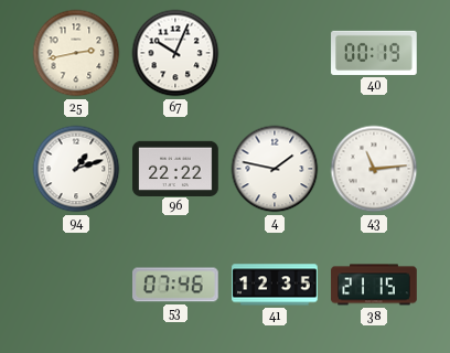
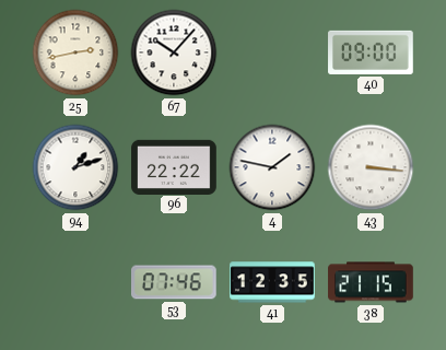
67: 10:04 -> 10:07 (174, 52)
40: 00:19 -> 09:00 (371, 52)
43: 11:14 -> 3:16 (371, 167)
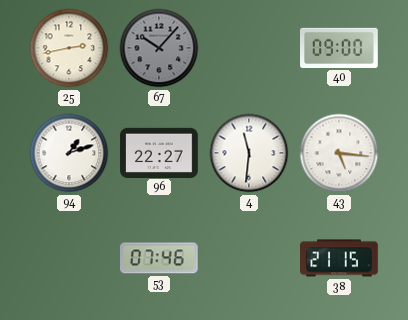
67 dial: white -> grey (159, 48)
96: 22:22 -> 22:27 (159, 152)
4: 1:47 -> 11:31 (249, 153)
43: 3:16 -> 5:16 (339, 153)
41: 12:35 -> none (272, 282)
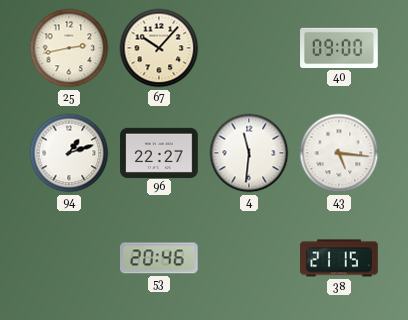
67 dial: grey -> cream (159, 48)
53: 07:46 -> 20:46 (160, 258)
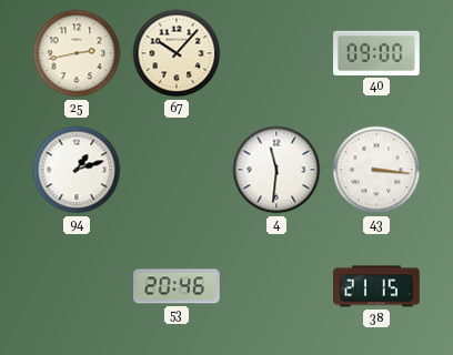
96: 22:27 -> none (159, 152)
43: 5:16 -> 3:16 (376, 170)
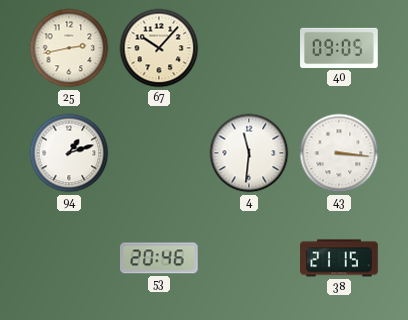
40: 09:00 -> 09:05 (339, 48)
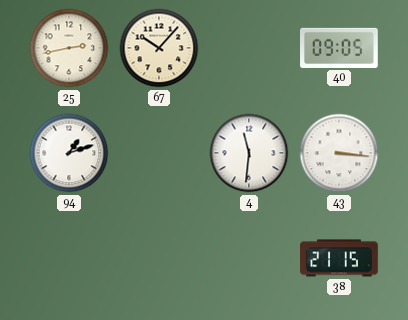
53: 20:46 -> none (160, 258)
